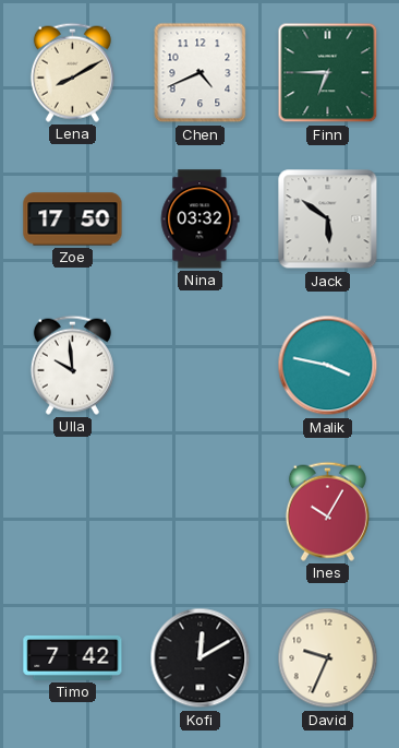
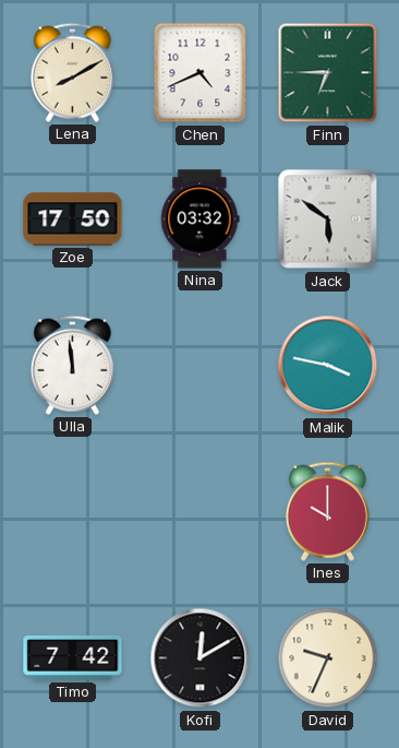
Ulla: 9:59 -> 11:59 (72, 365)
Ines: 10:05 -> 10:00 (327, 511)
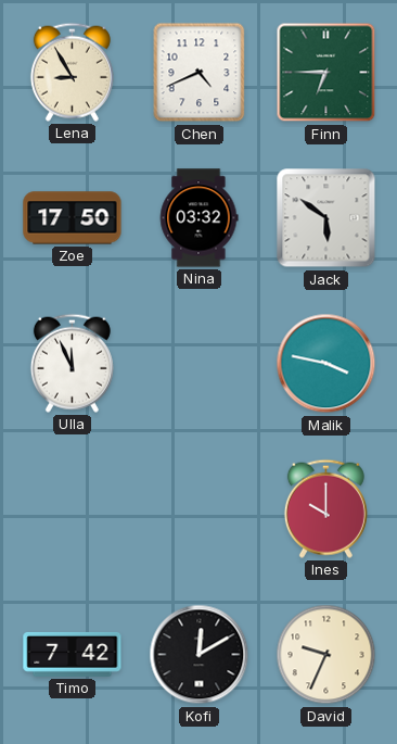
Lena: 8:10 -> 8:55 (72, 72)
Ulla: 11:59 -> 11:56 (72, 363)
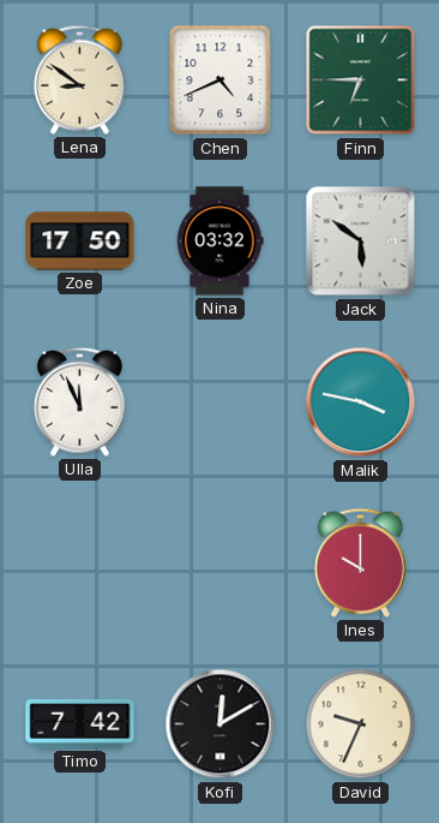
Lena: 8:55 -> 8:51 (79, 79)
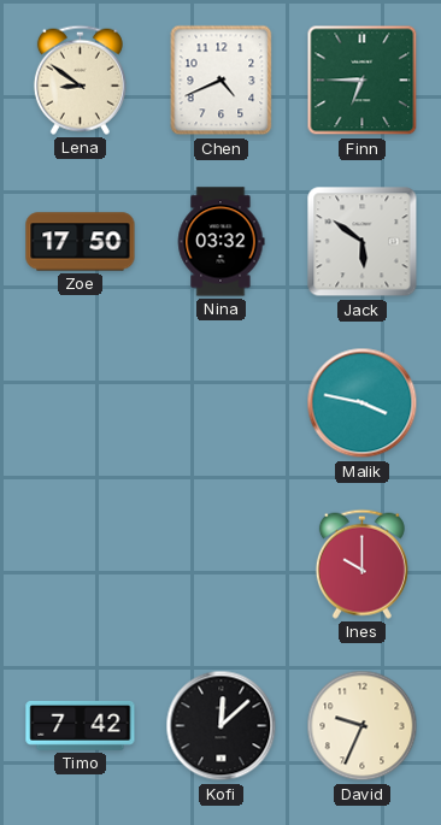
Ulla: 11:56 -> none (79, 401)
Kofi: 12:10 -> 12:08 (222, 726)
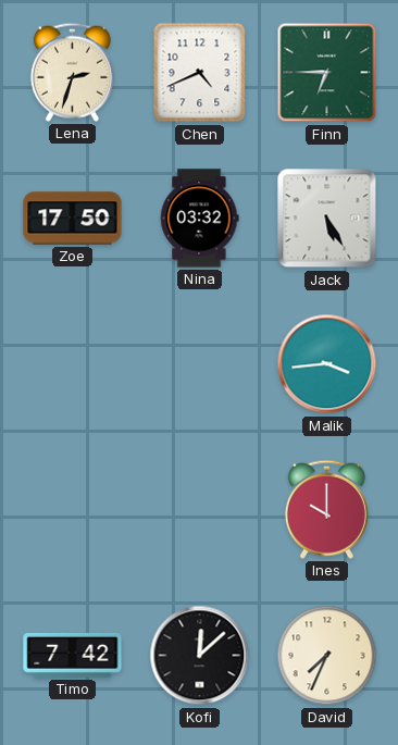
Lena: 8:51 -> 2:33 (72, 72)
Jack: 5:51 -> 5:25 (327, 219)
Malik: 3:47 -> 3:44 (327, 364)
David: 9:34 -> 7:34 (327, 656)
